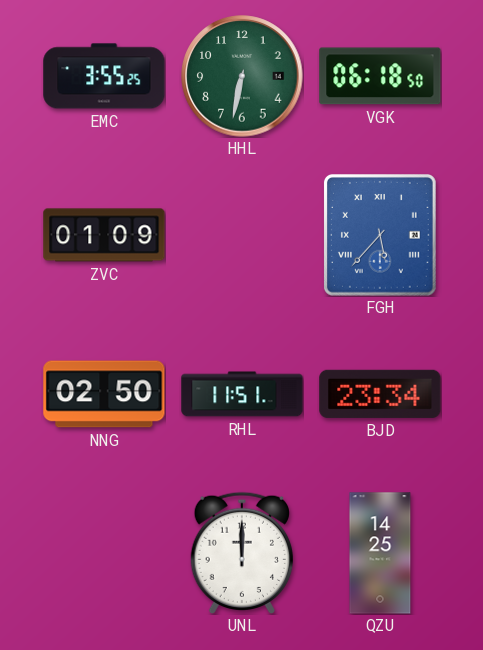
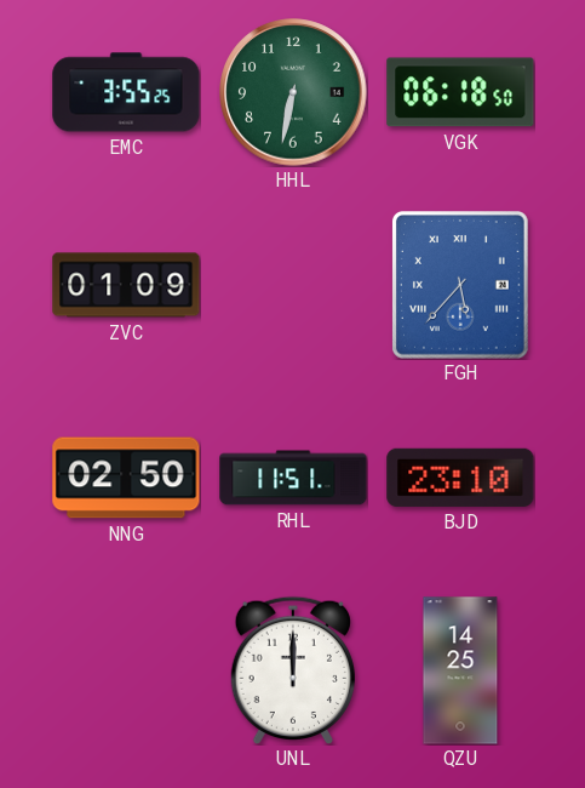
BJD: 23:34 -> 23:10 (460, 478)
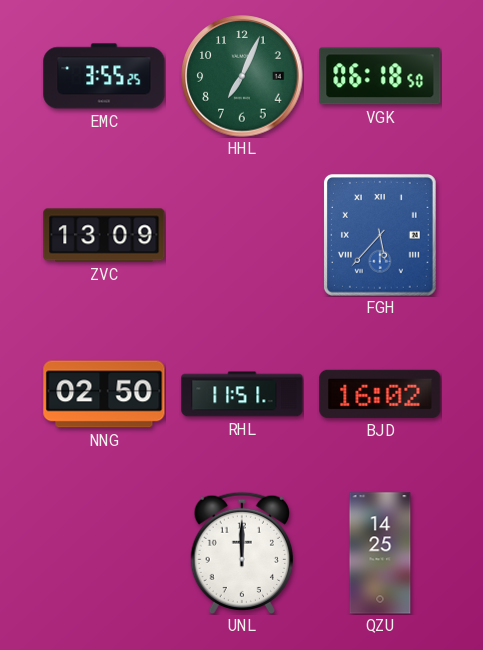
HHL: 6:32 -> 7:04 (242, 76)
ZVC: 01:09 -> 13:09 (104, 235)
BJD: 23:10 -> 16:02 (380, 394)
